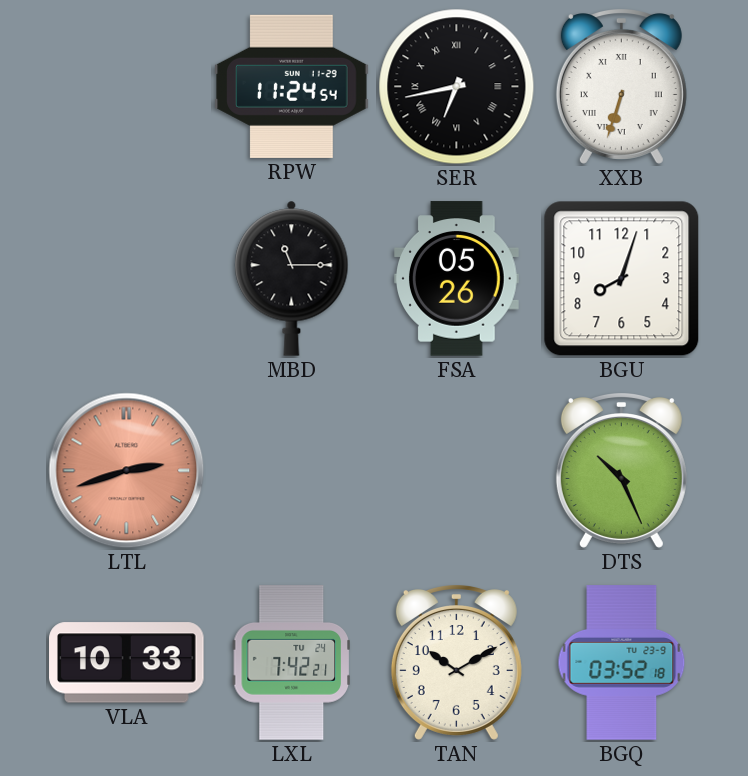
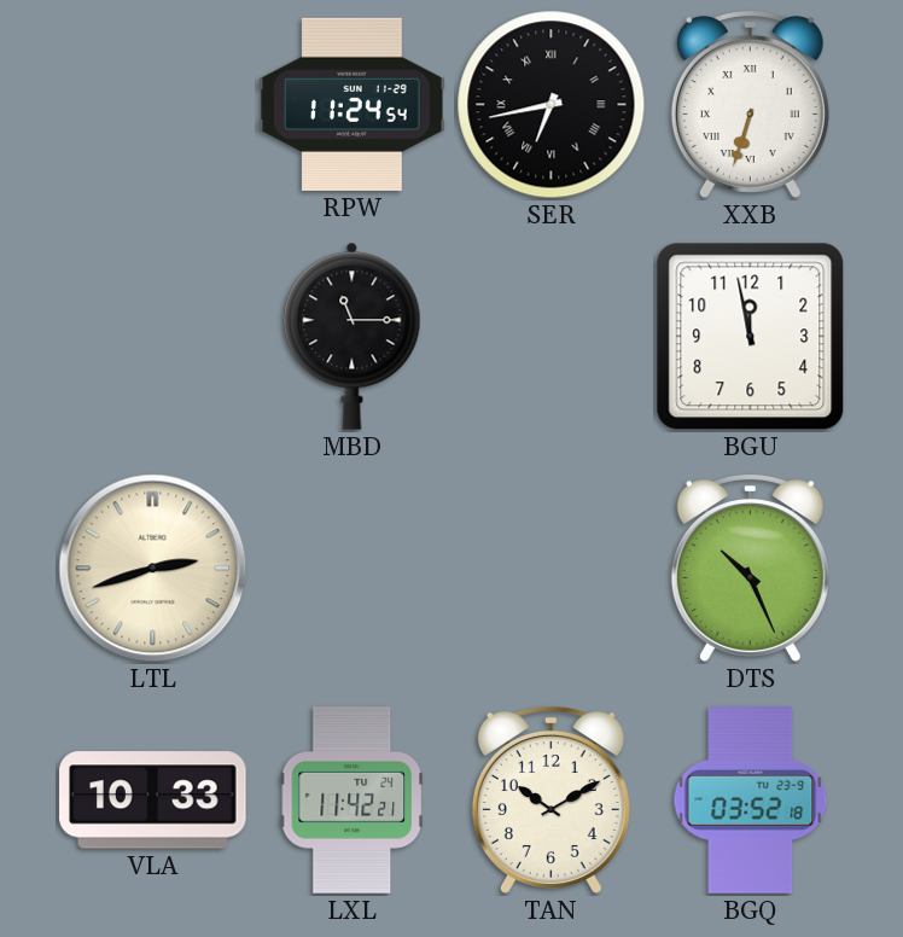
FSA: 05:26 -> none (457, 279)
BGU: 8:03 -> 11:58 (751, 337)
LTL dial: salmon -> cream (153, 569)
LXL: 7:42 -> 11:42 (351, 801)
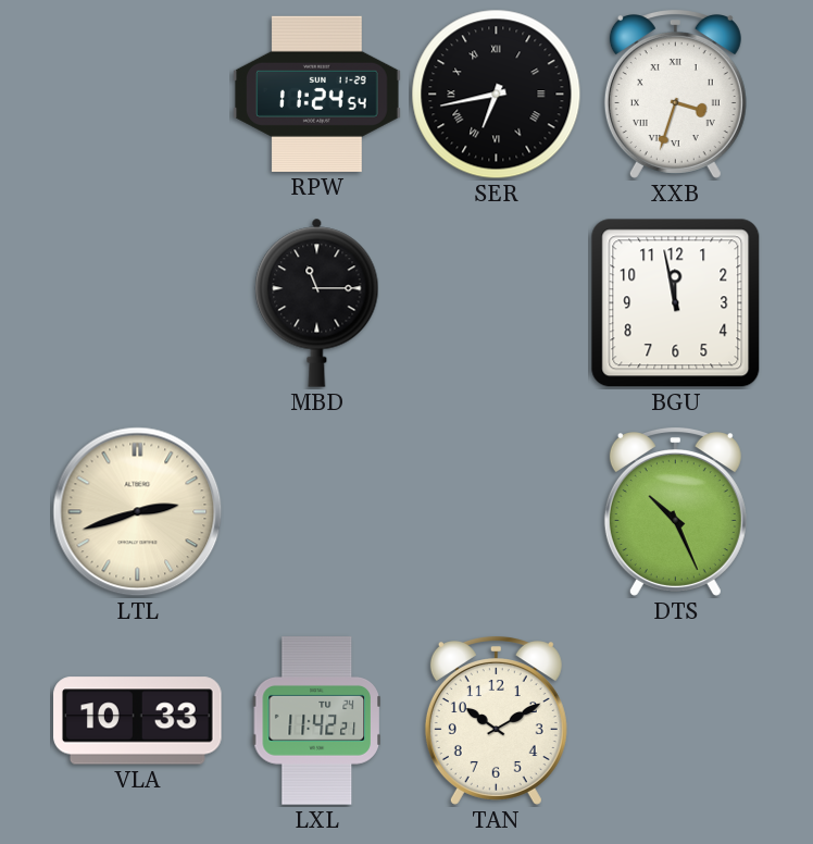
XXB: 6:33 -> 3:33 (675, 95)
BGQ: 03:52 -> none (751, 801)
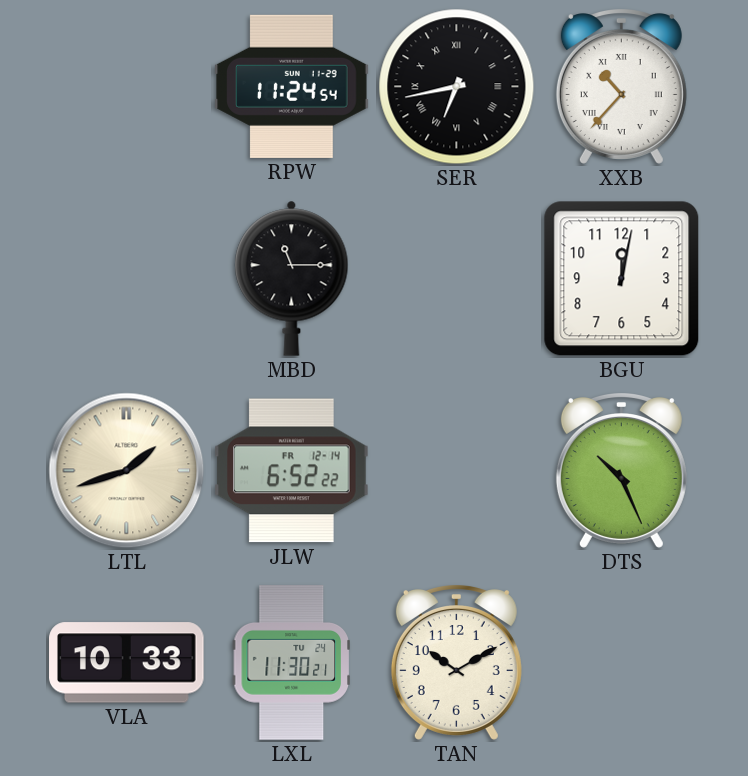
XXB: 3:33 -> 10:37 (621, 87)
BGU: 11:58 -> 12:02 (622, 279)
LTL: 2:42 -> 1:42 (127, 471)
JLW: none -> 6:52 (292, 471)
LXL: 11:42 -> 11:30 (291, 663)
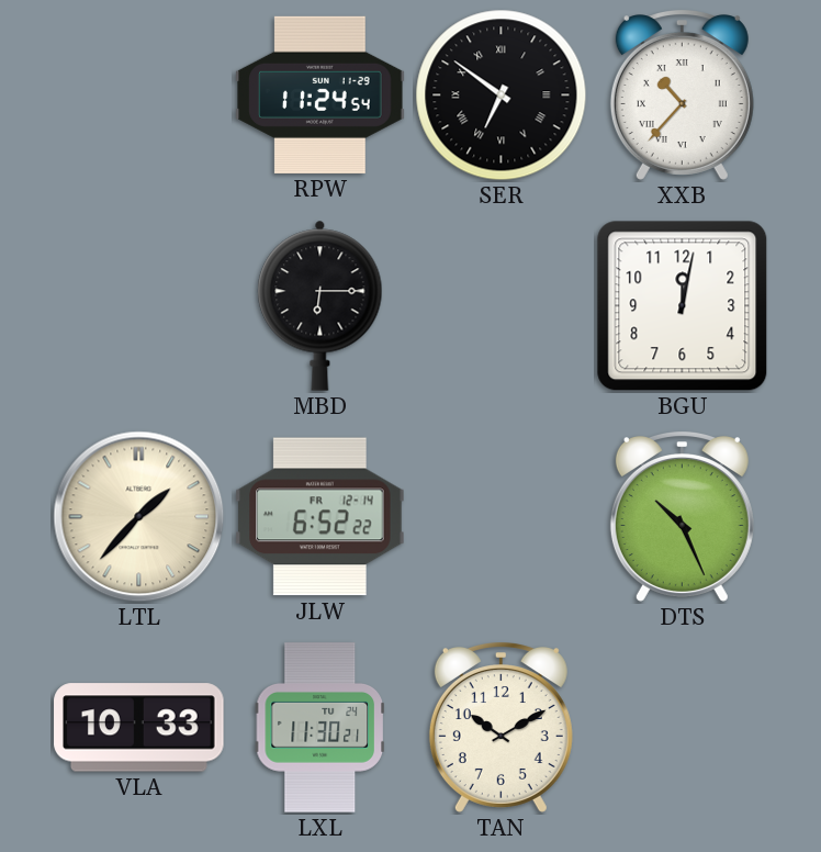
SER: 6:43 -> 6:51 (502, 96)
MBD: 11:15 -> 6:15 (320, 305)
LTL: 1:42 -> 1:37 (139, 517)
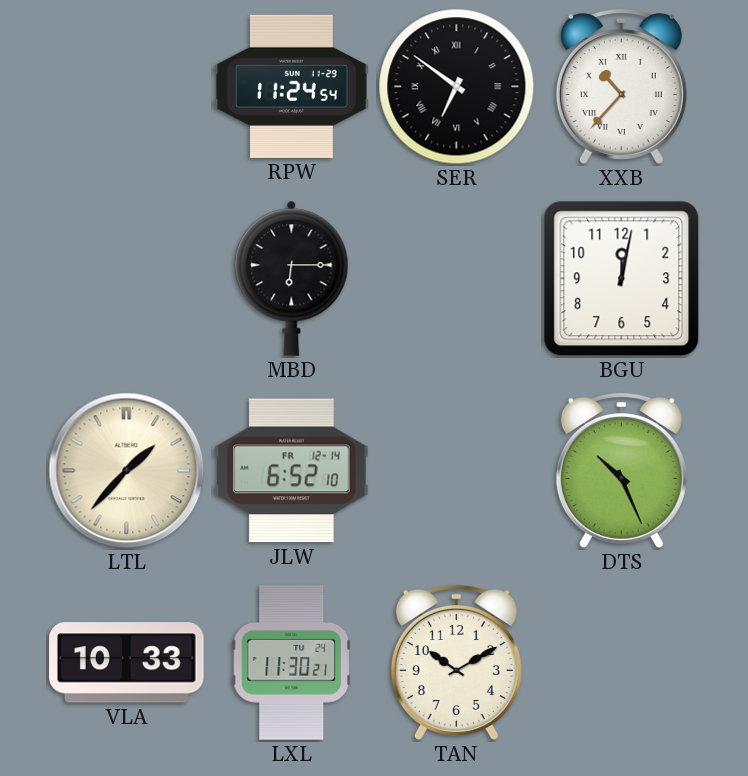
JLW: 6:52:22 -> 6:52:10 (292, 471)
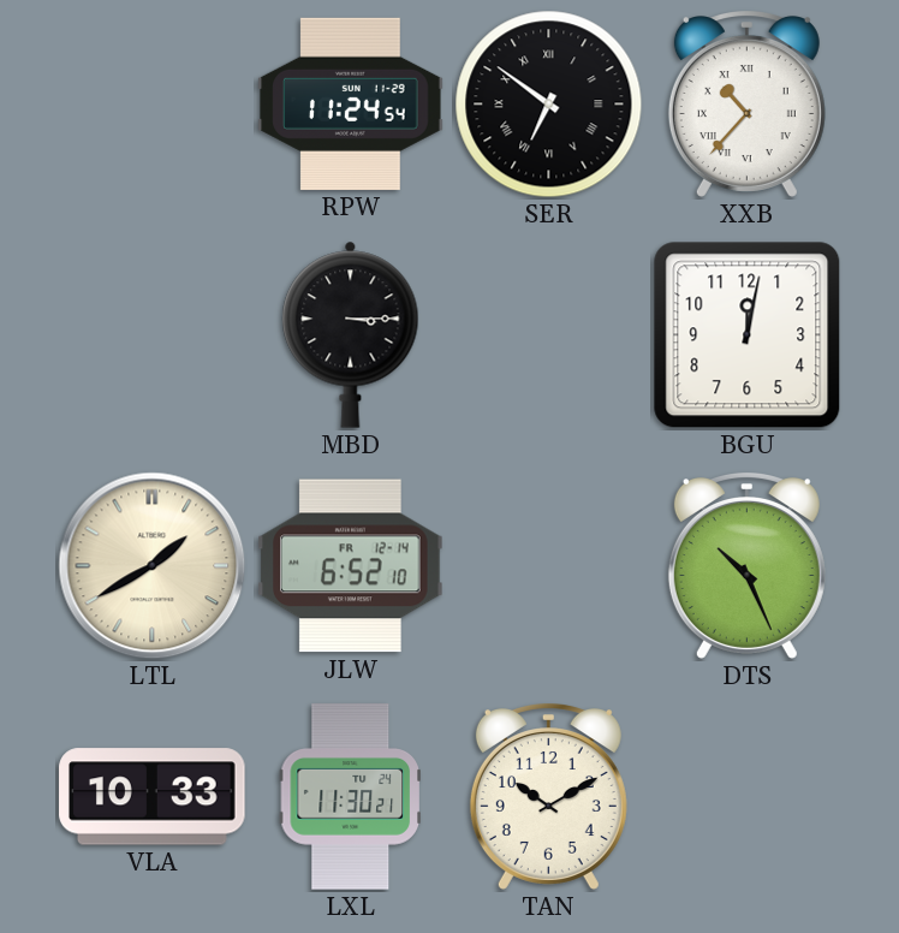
MBD: 6:15 -> 3:15 (351, 334)
LTL: 1:37 -> 1:40 (153, 566)
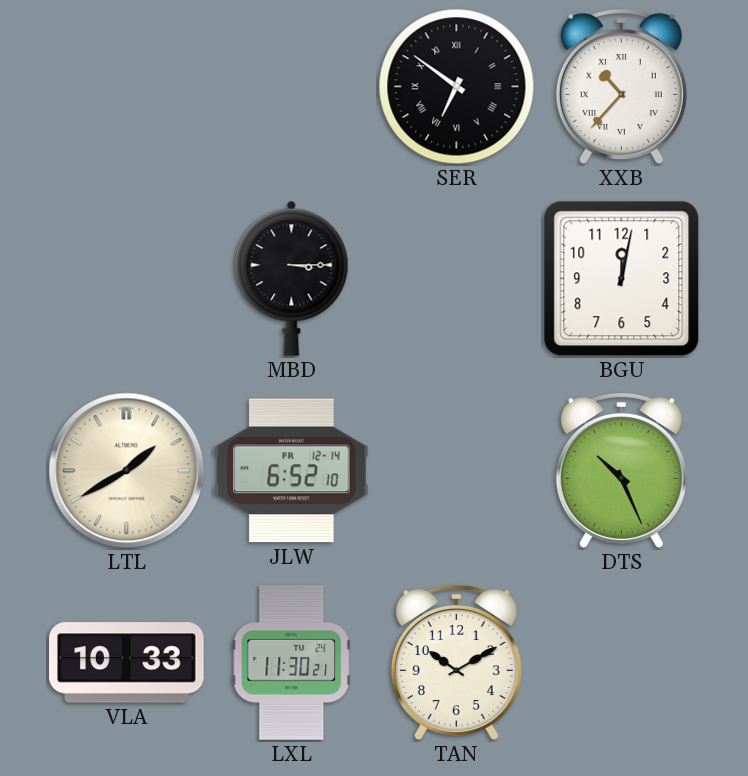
RPW: 11:24 -> none (351, 103)
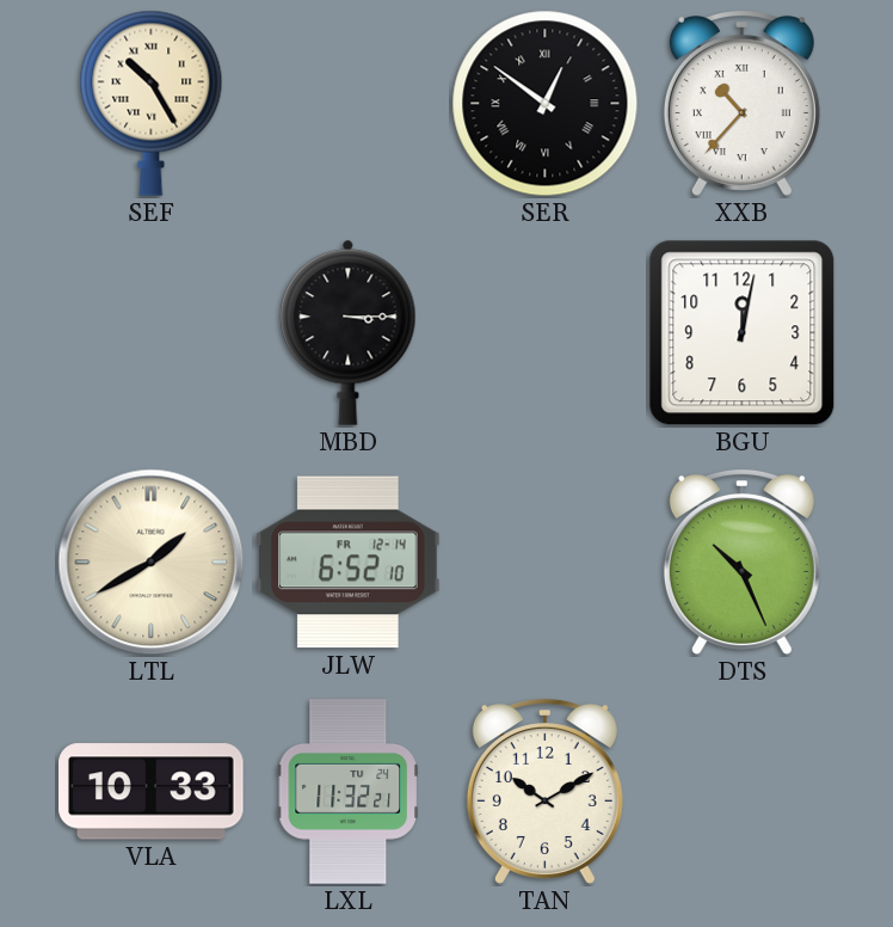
SEF: none -> 10:25 (152, 103)
SER: 6:51 -> 12:51 (546, 104)
LXL: 11:30 -> 11:32 (347, 792)
